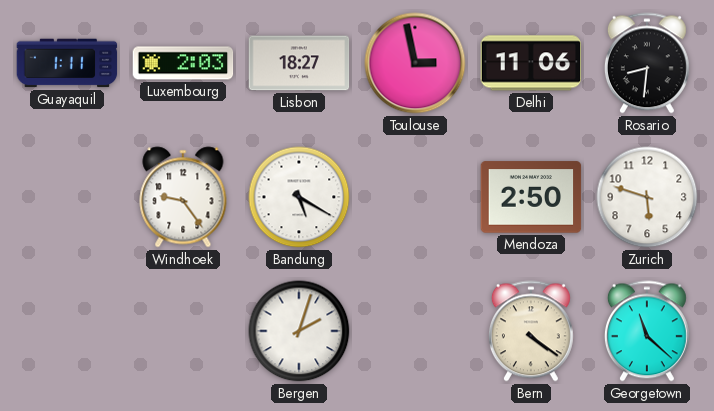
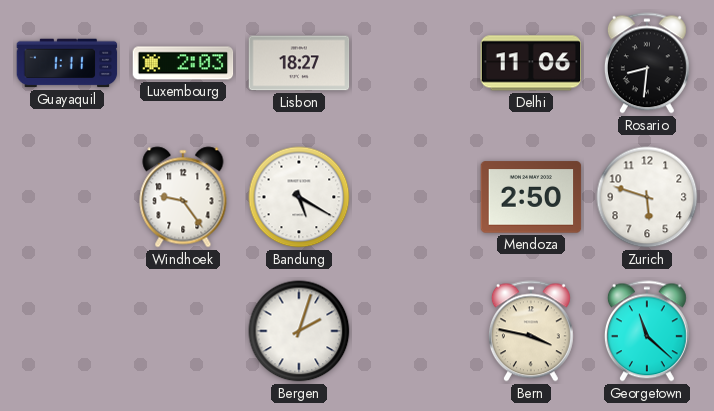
Toulouse: 2:58 -> none (415, 63)
Bern: 4:21 -> 3:47 (531, 331)
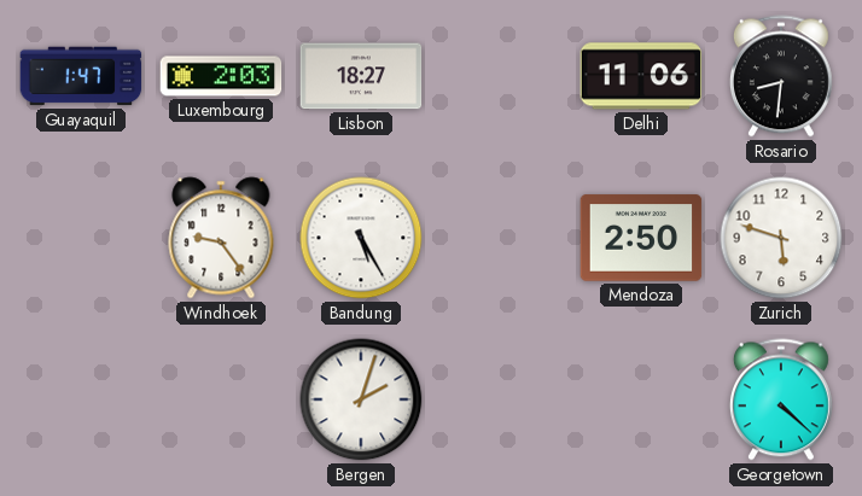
Guayaquil: 1:11 -> 1:47 (81, 76)
Bandung: 5:20 -> 5:25 (361, 238)
Bern: 3:47 -> none (531, 331)
Georgetown: 11:22 -> 4:22 (781, 399)
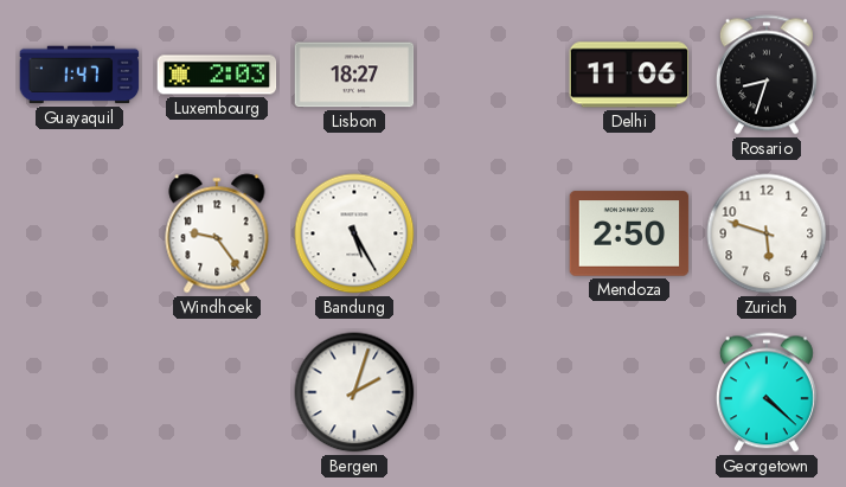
Rosario: 8:31 -> 8:33 (767, 75)
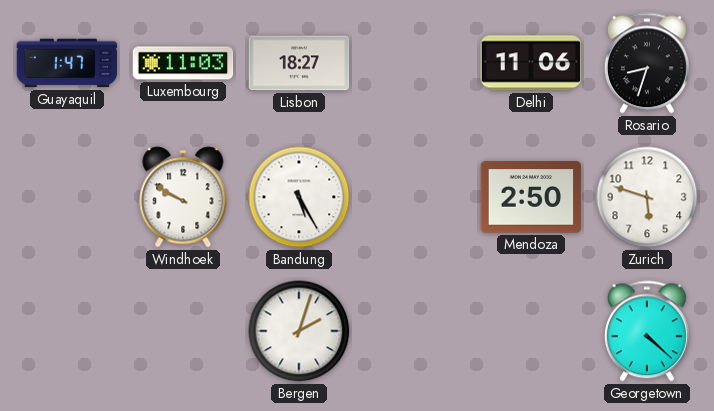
Luxembourg: 2:03 -> 11:03 (183, 63)
Windhoek: 9:24 -> 9:50 (183, 197)
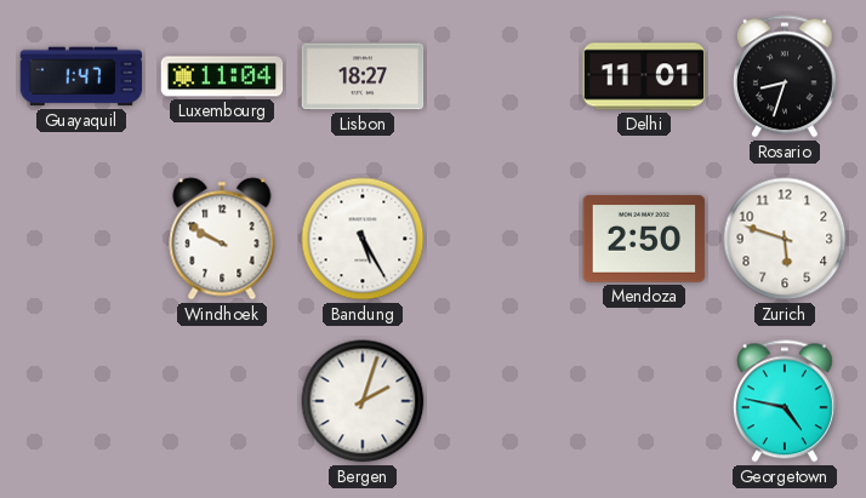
Luxembourg: 11:03 -> 11:04 (222, 76)
Delhi: 11:06 -> 11:01 (644, 76)
Georgetown: 4:22 -> 4:47 (785, 401)
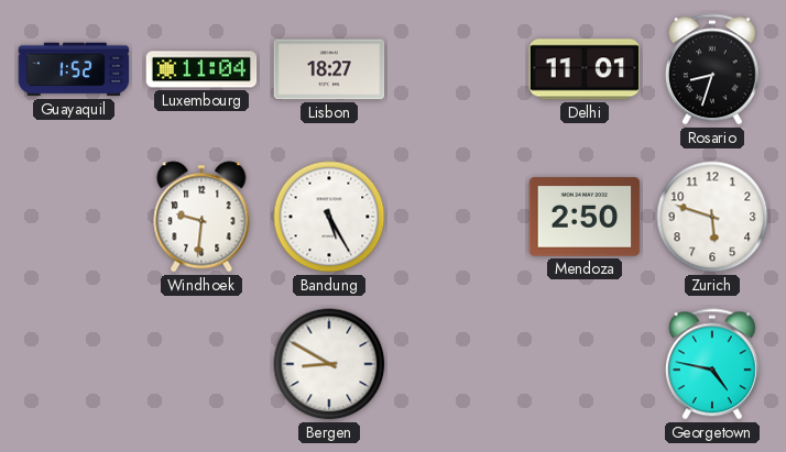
Guayaquil: 1:47 -> 1:52 (74, 69)
Windhoek: 9:50 -> 9:31 (201, 217)
Bergen: 2:03 -> 8:50 (329, 364)
